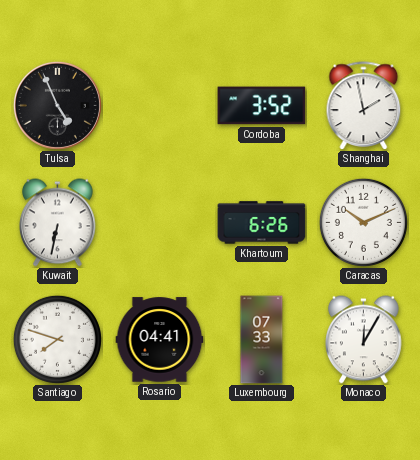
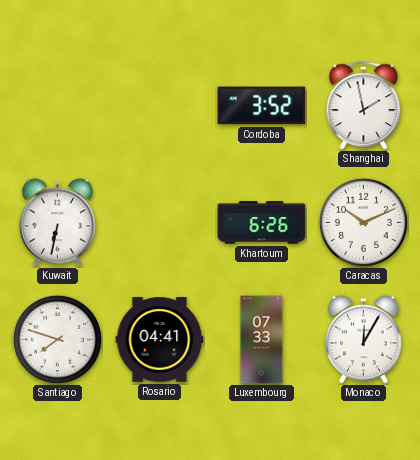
Tulsa: 4:56 -> none (57, 105)
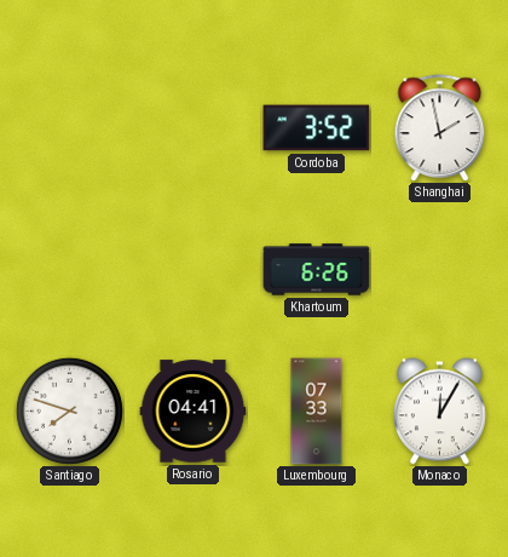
Kuwait: 6:32 -> none (58, 223)
Caracas: 10:11 -> none (363, 222)
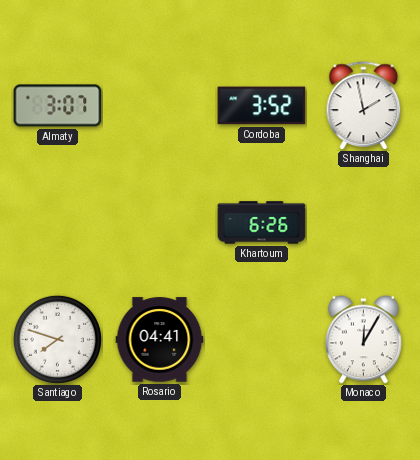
Almaty: none -> 3:07 (58, 106)
Luxembourg: 07:33 -> none (317, 412)
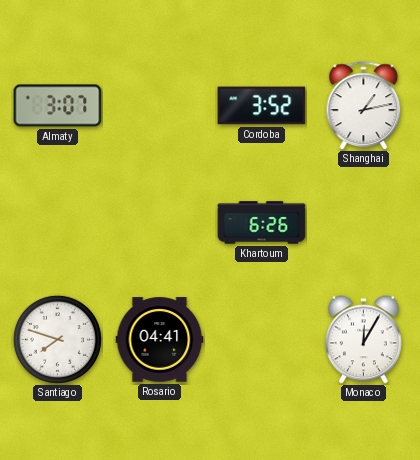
Shanghai: 1:58 -> 1:13 (364, 106)
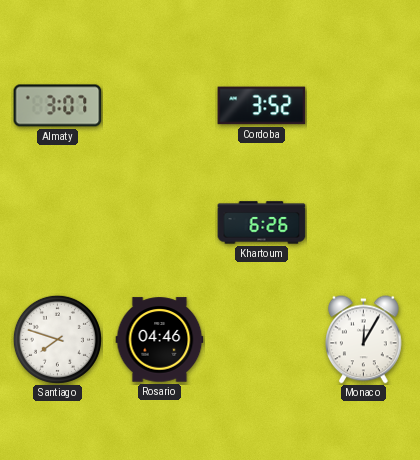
Shanghai: 1:13 -> none (364, 106)
Rosario: 04:41 -> 04:46 (160, 340)
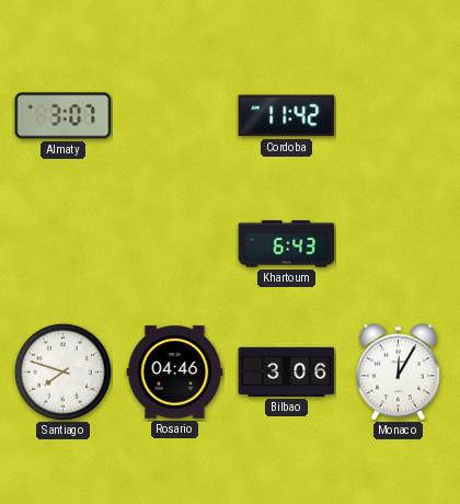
Cordoba: 3:52 -> 11:42 (287, 116)
Khartoum: 6:26 -> 6:43 (287, 244)
Bilbao: none -> 3:06 (287, 371)
